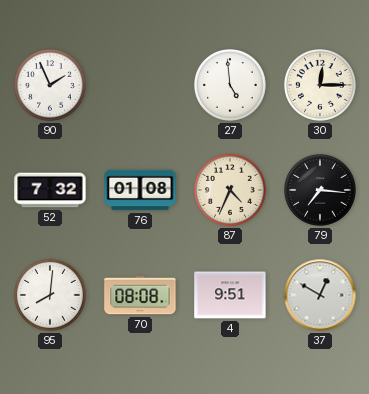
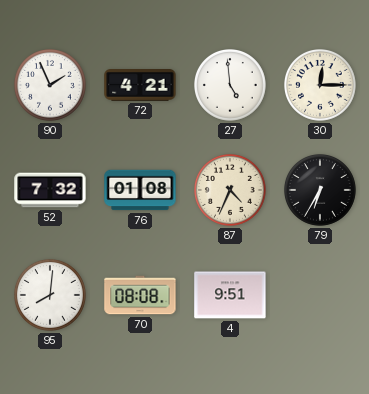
72: none -> 4:21 (140, 86)
79: 7:16 -> 6:35 (321, 191)
37: 12:50 -> none (320, 295)
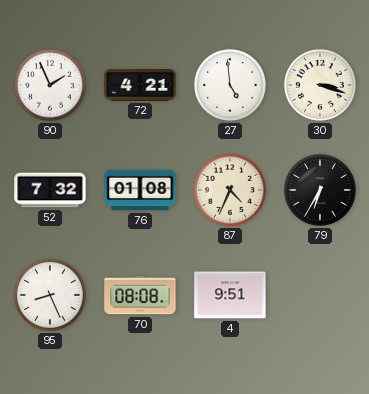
30: 12:15 -> 3:18 (321, 86)
95: 8:01 -> 8:26 (51, 296)
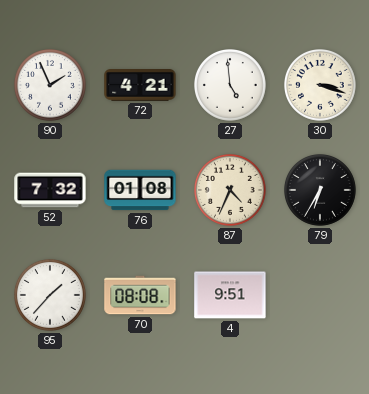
95: 8:26 -> 1:37 (51, 296)
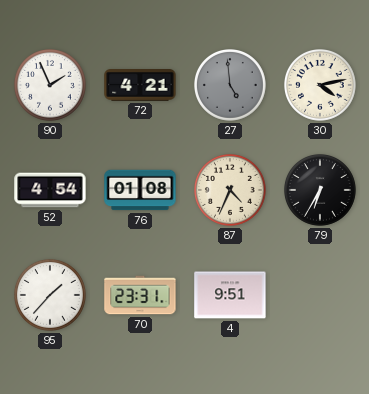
27 dial: white -> grey (231, 86)
30: 3:18 -> 4:13 (321, 86)
52: 7:32 -> 4:54 (50, 190)
70: 08:08 -> 23:31 (140, 295)
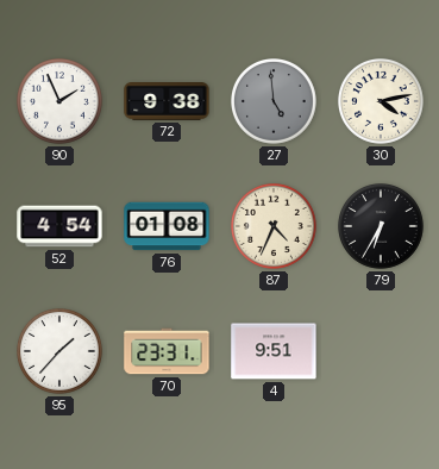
72: 4:21 -> 9:38 (167, 102)
